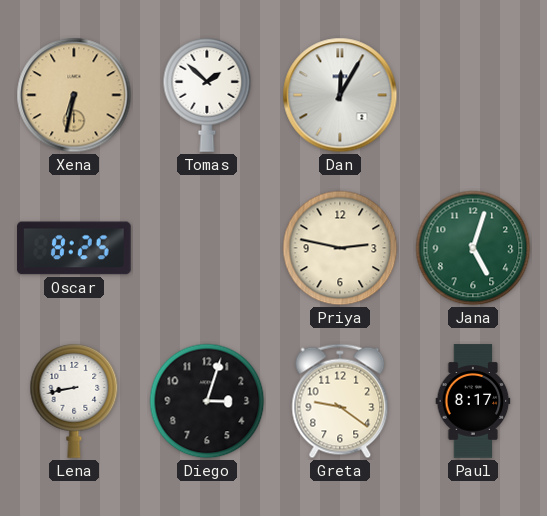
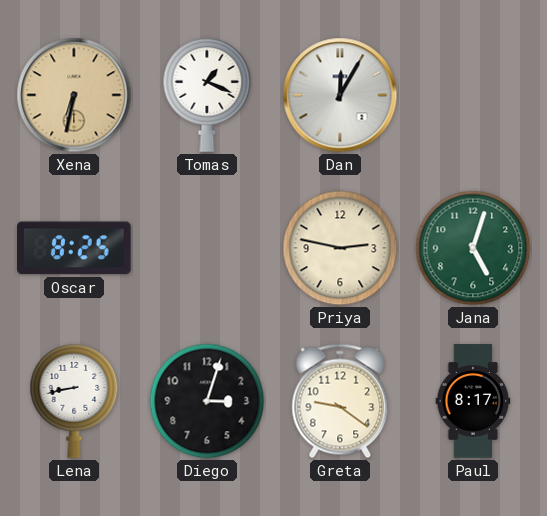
Tomas: 1:52 -> 1:19 (207, 95)
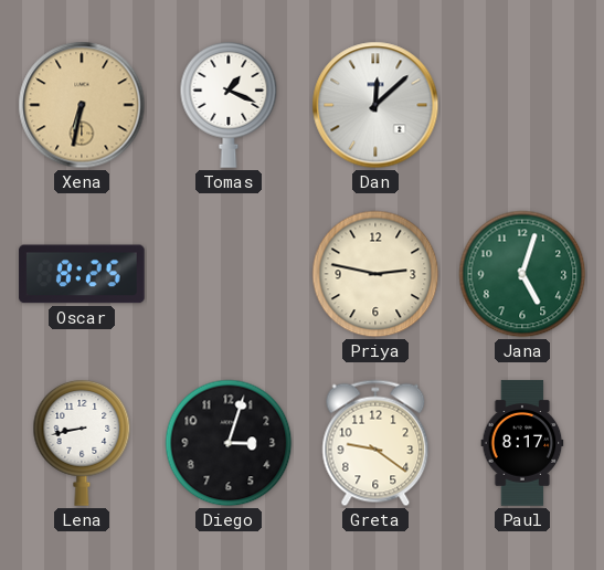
Dan: 12:05 -> 12:08 (375, 105)
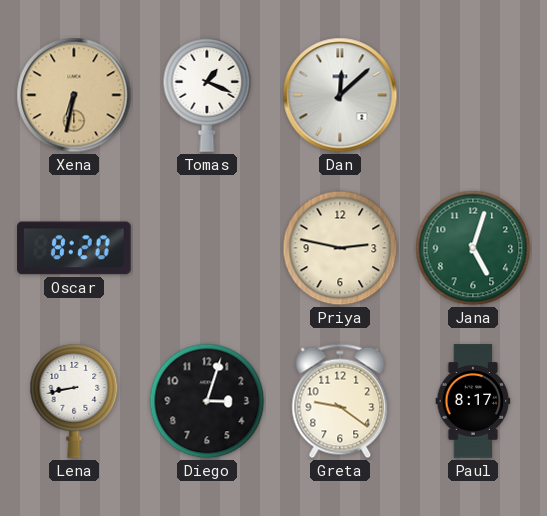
Oscar: 8:25 -> 8:20 (74, 248)
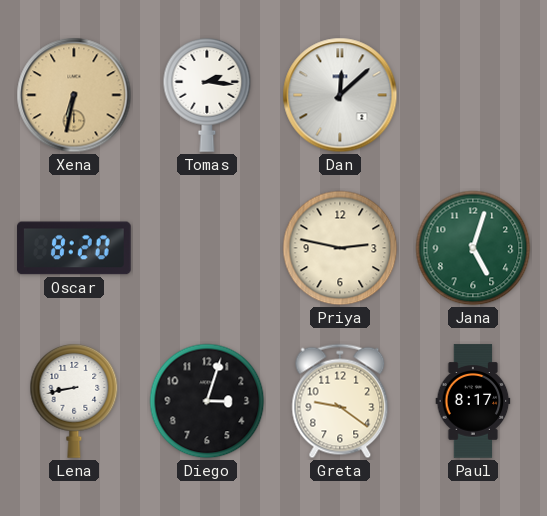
Tomas: 1:19 -> 2:16 (207, 95)
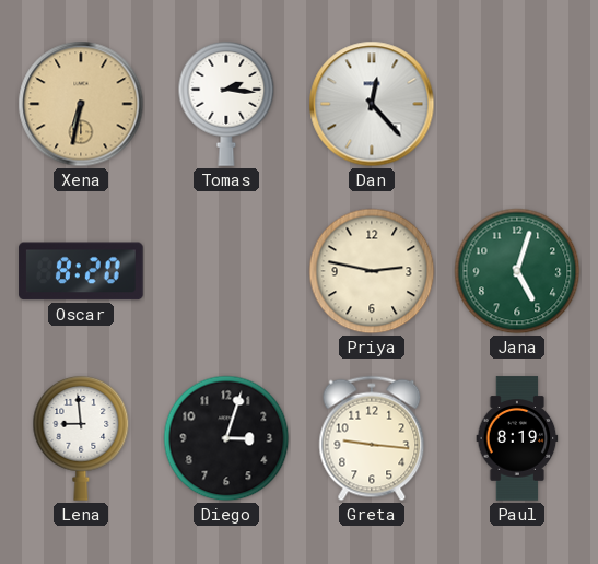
Dan: 12:08 -> 12:23 (372, 104)
Lena: 8:43 -> 8:59 (81, 438)
Greta: 9:21 -> 9:16 (372, 438)
Paul: 8:17 -> 8:19 (517, 438)
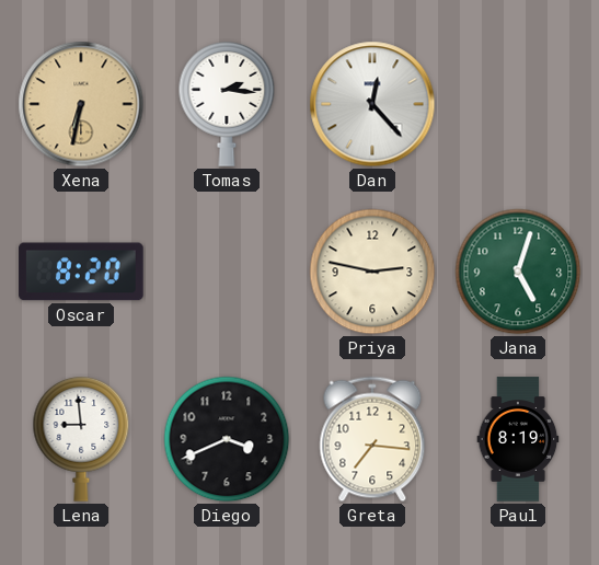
Diego: 3:03 -> 3:41 (227, 439)
Greta: 9:16 -> 7:16 (372, 439)
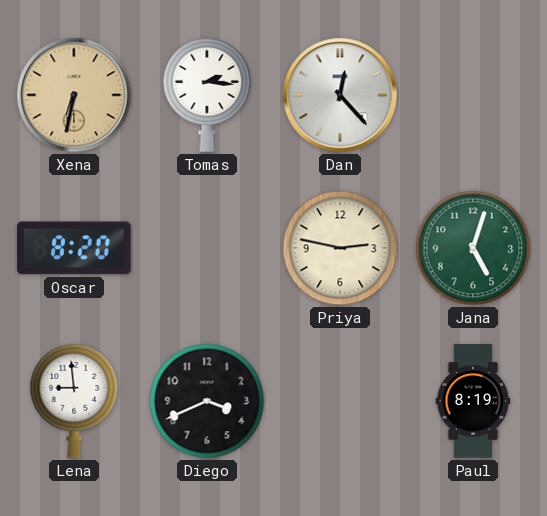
Greta: 7:16 -> none (372, 439)
